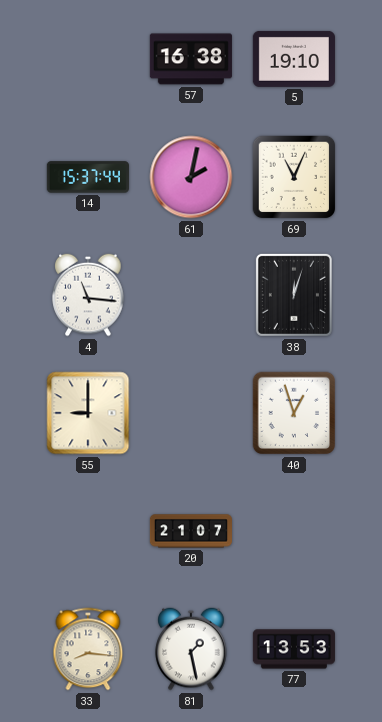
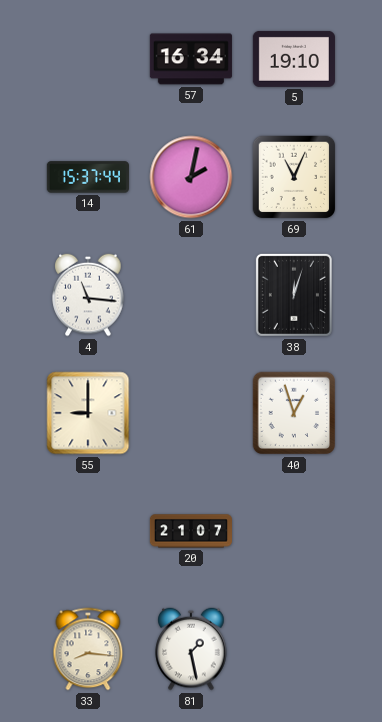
57: 16:38 -> 16:34 (191, 59)
77: 13:53 -> none (294, 649)
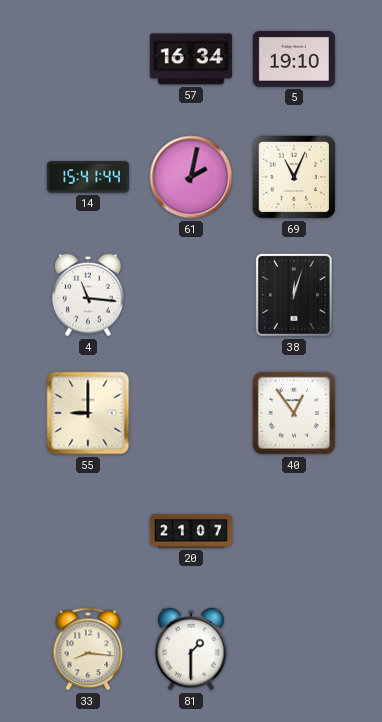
14: 15:37 -> 15:41 (88, 177)
40: 12:57 -> 12:54 (294, 413)
81: 1:28 -> 1:30 (191, 649)
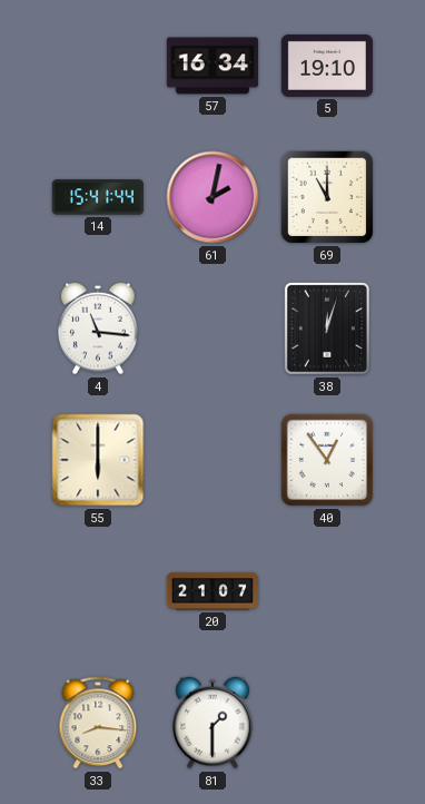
69: 11:04 -> 11:00 (327, 197)
55: 9:00 -> 6:00 (98, 460)
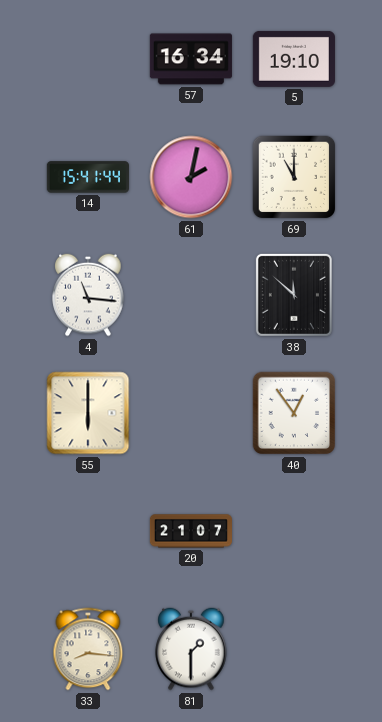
38: 12:03 -> 11:52 (294, 295)
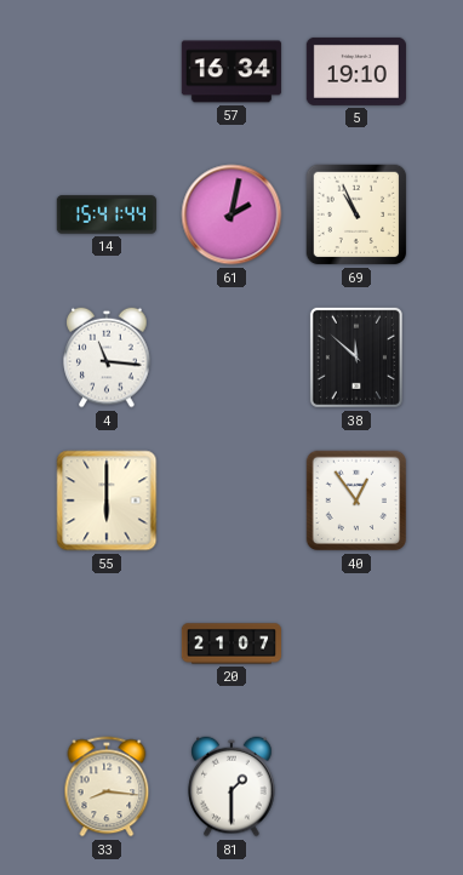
69: 11:00 -> 10:56 (356, 215)
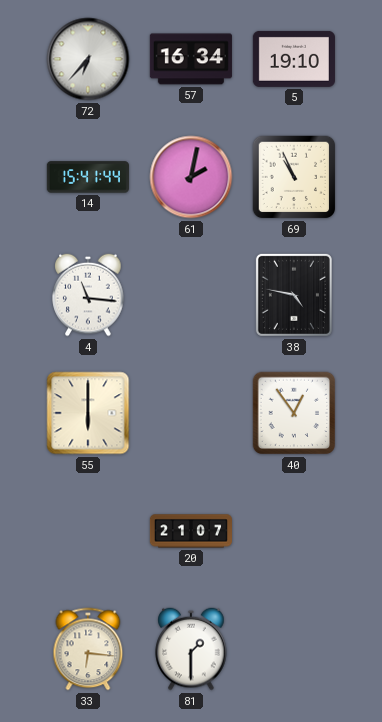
72: none -> 6:37 (88, 59)
38: 11:52 -> 4:47 (294, 295)
33: 8:16 -> 6:16 (88, 649)
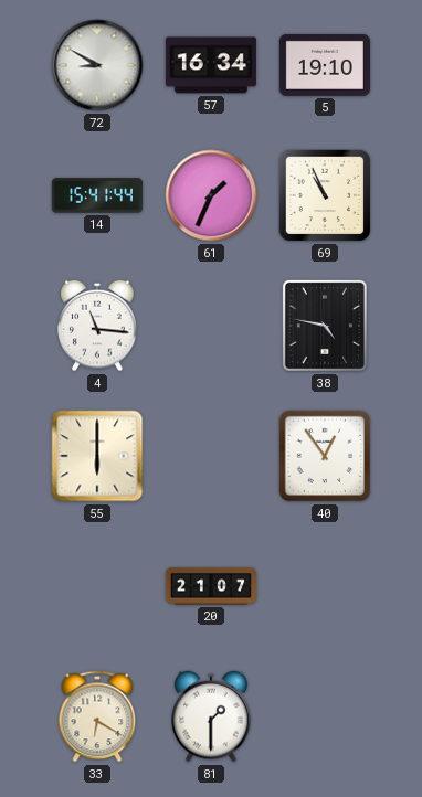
72: 6:37 -> 8:50 (97, 65)
61: 2:02 -> 1:34 (211, 195)
33: 6:16 -> 6:20 (97, 716)
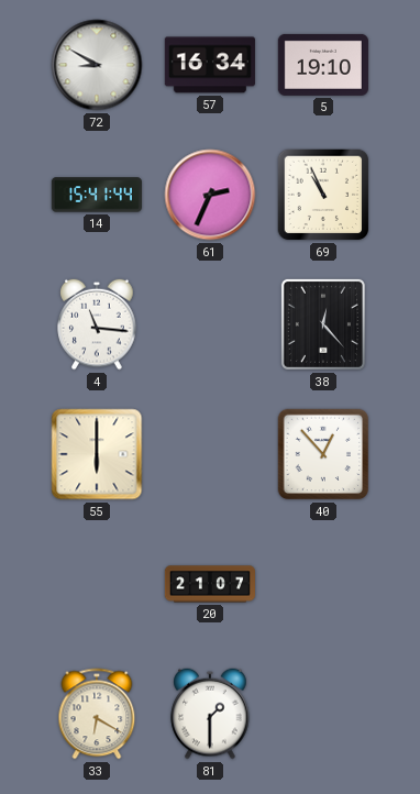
61: 1:34 -> 2:34 (210, 195)
38: 4:47 -> 12:23 (323, 324)
40: 12:54 -> 12:53 (323, 454)
